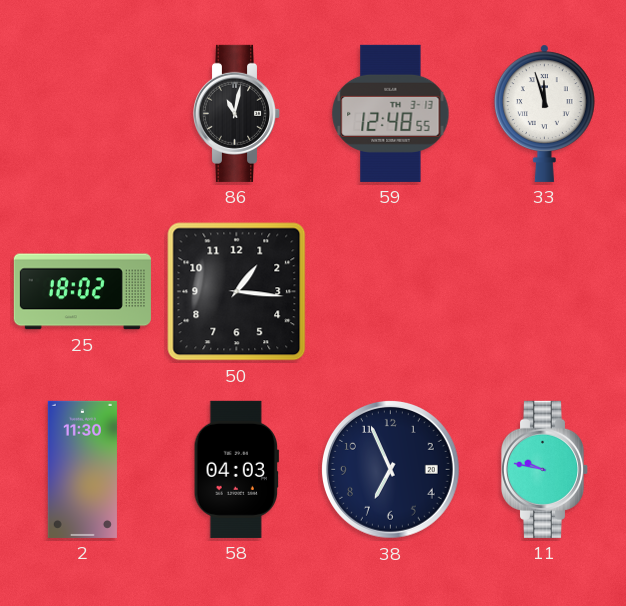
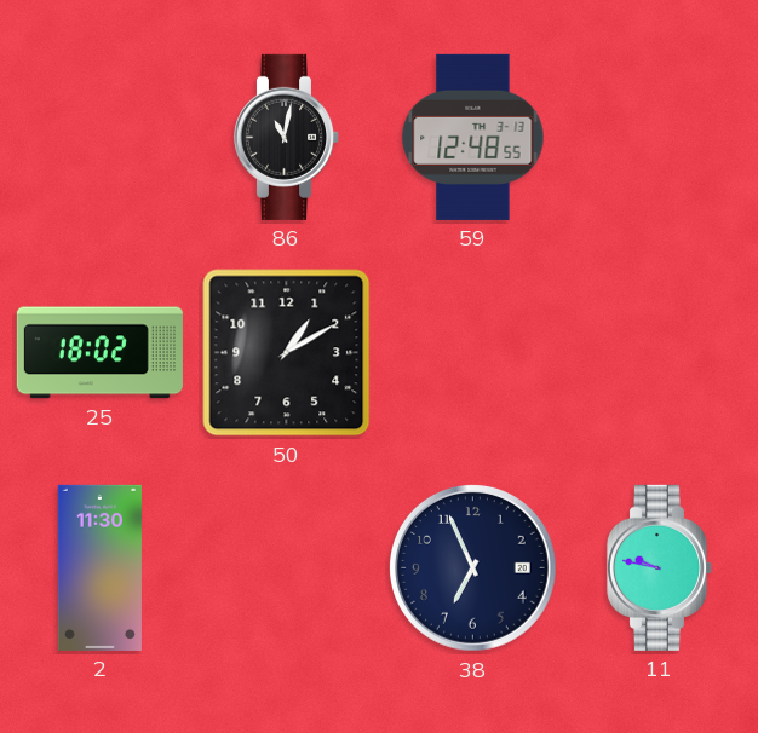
33: 11:57 -> none (544, 113)
50: 1:16 -> 1:10 (287, 353)
58: 04:03 -> none (236, 469)
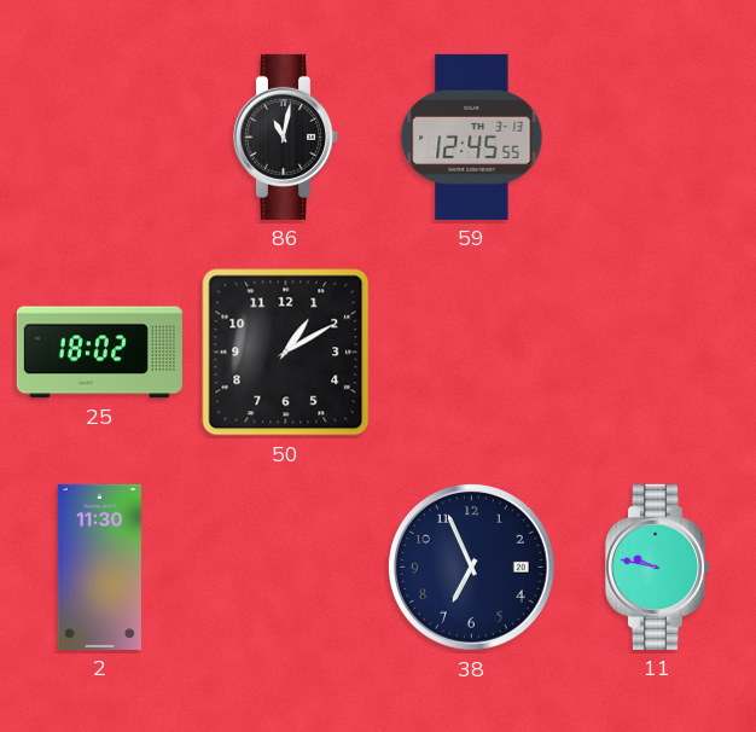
59: 12:48 -> 12:45 (472, 136)
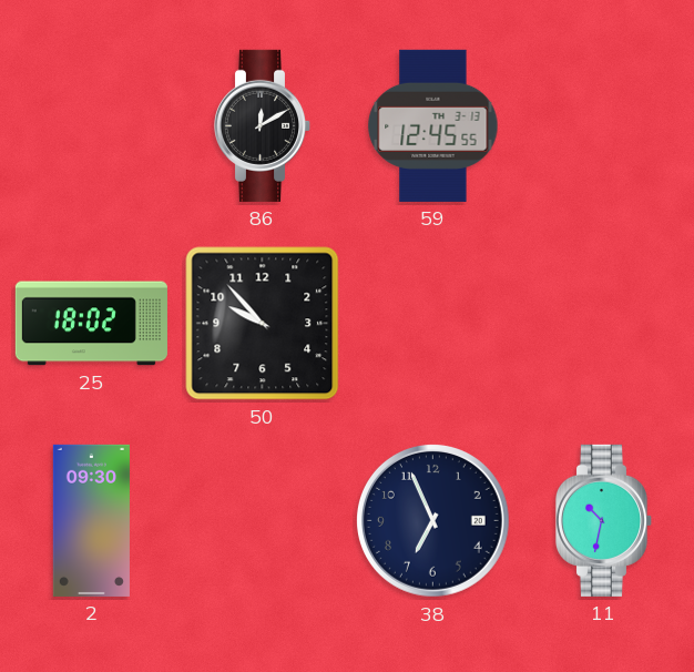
86: 11:02 -> 12:10 (263, 125)
50: 1:10 -> 9:53 (263, 324)
2: 11:30 -> 09:30 (91, 520)
11: 9:47 -> 10:32 (604, 520)
